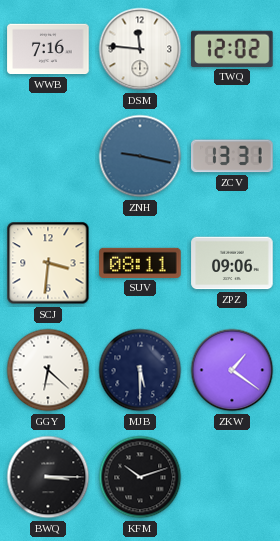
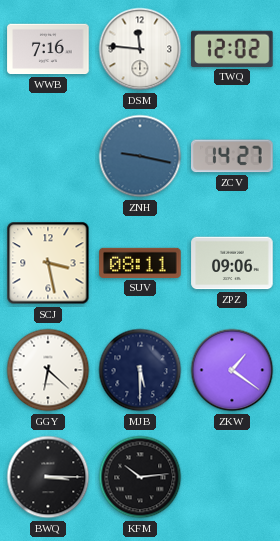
ZCV: 13:31 -> 14:27 (232, 156)
SCJ: 3:31 -> 3:28 (48, 263)
KFM: 10:12 -> 10:14 (140, 477)
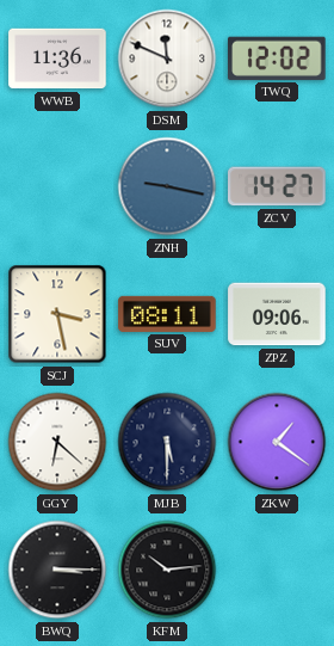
WWB: 7:16 -> 11:36 (57, 59)
DSM: 11:46 -> 11:49 (167, 59)
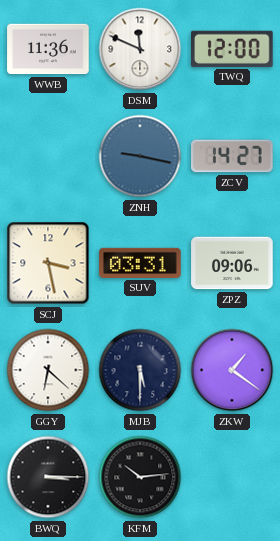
TWQ: 12:02 -> 12:00 (233, 49)
SUV: 08:11 -> 03:31 (140, 263)
